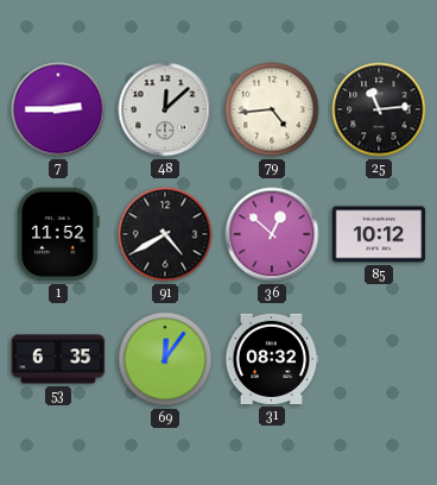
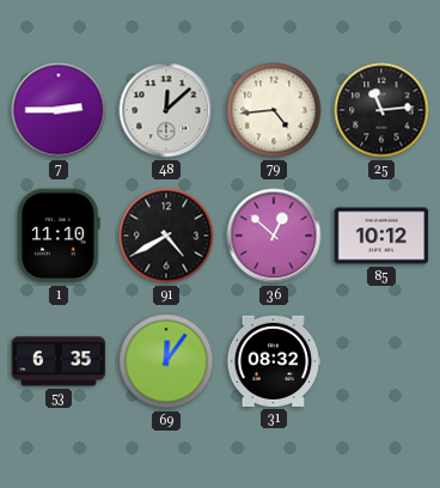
1: 11:52 -> 11:10 (59, 236)
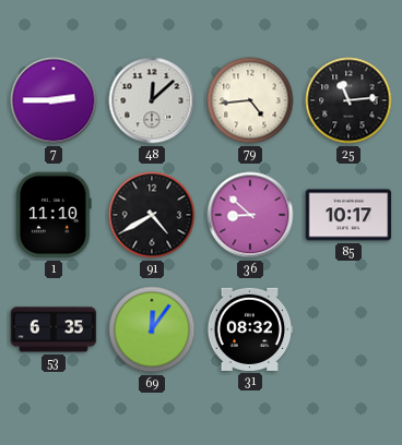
36: 12:52 -> 8:52 (250, 215)
85: 10:12 -> 10:17 (348, 215)
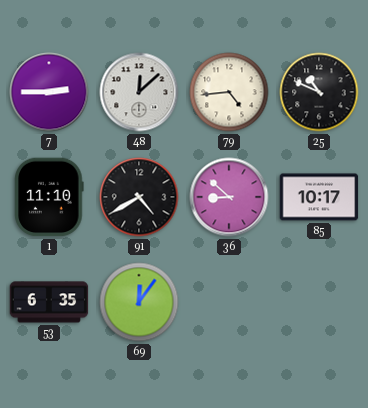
25: 11:14 -> 10:49 (319, 92)
31: 08:32 -> none (250, 329)
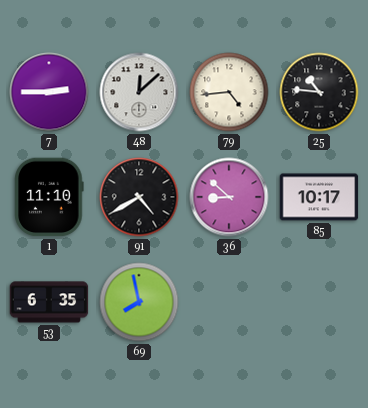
25: 10:49 -> 10:46 (319, 92)
69: 12:06 -> 7:58 (139, 302)
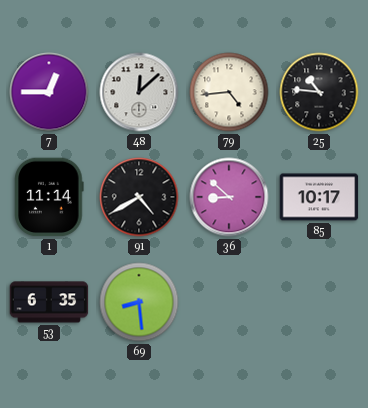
7: 2:45 -> 12:45 (49, 92)
1: 11:10 -> 11:14 (49, 197)
69: 7:58 -> 8:29 (139, 302)
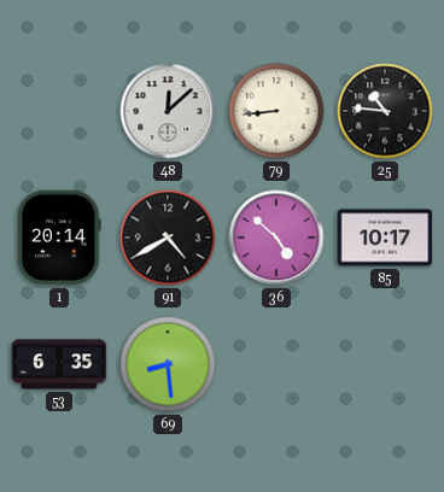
7: 12:45 -> none (49, 92)
79: 4:44 -> 8:44 (276, 111)
1: 11:14 -> 20:14 (59, 238)
36: 8:52 -> 4:52 (276, 238)
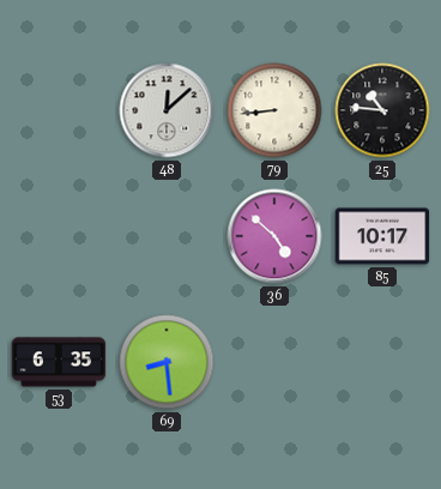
1: 20:14 -> none (59, 238)
91: 4:40 -> none (168, 238)
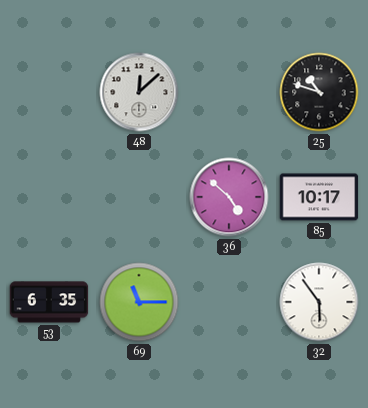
79: 8:44 -> none (274, 110)
25: 10:46 -> 10:48 (319, 92)
69: 8:29 -> 11:15 (139, 302)
32: none -> 5:54 (319, 302)
